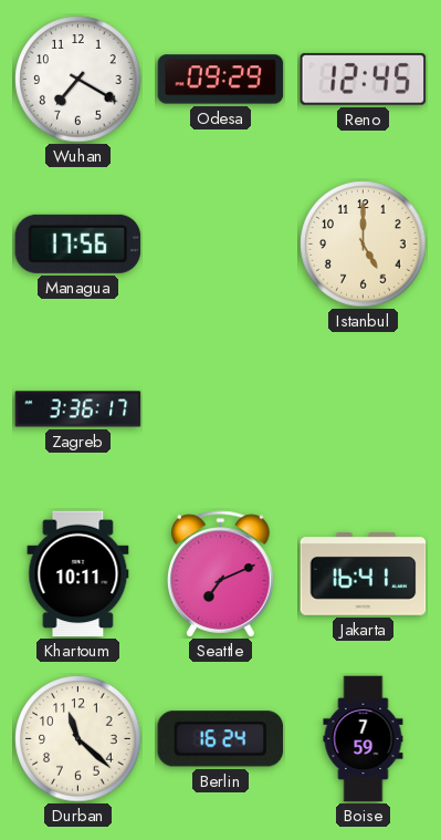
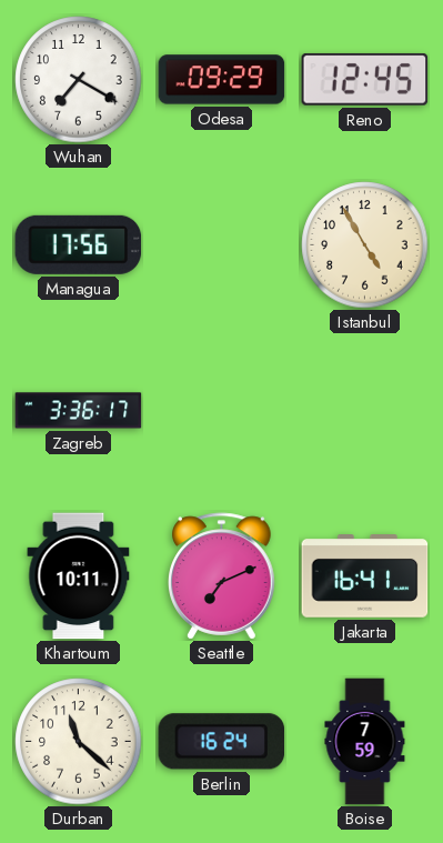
Istanbul: 5:00 -> 4:55 (365, 245)
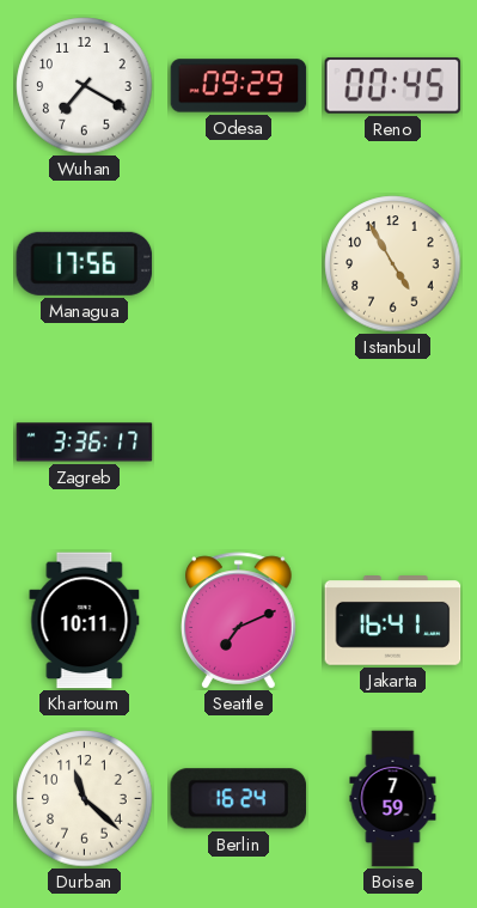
Reno: 12:45 -> 00:45 (393, 85)
